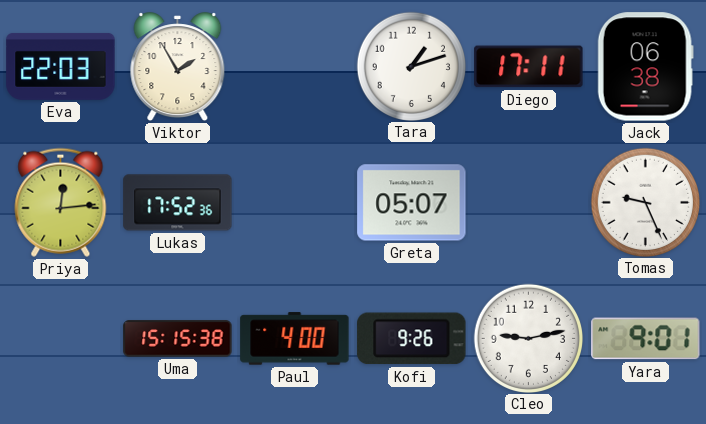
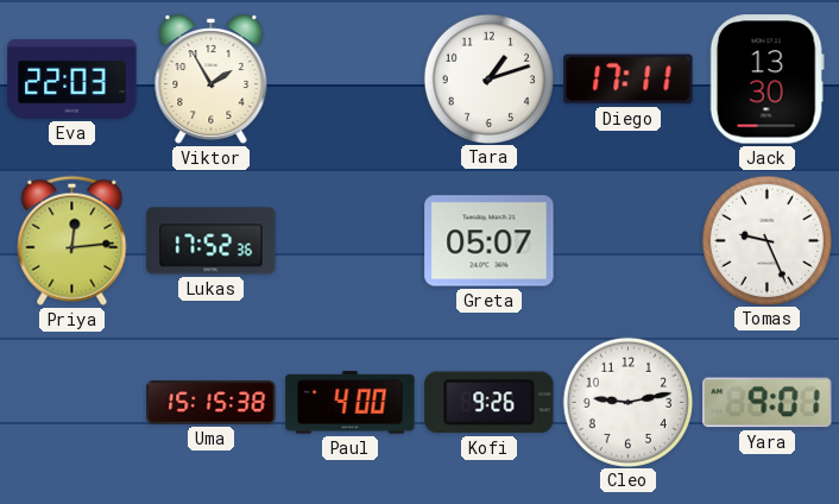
Jack: 06:38 -> 13:30 (767, 80)
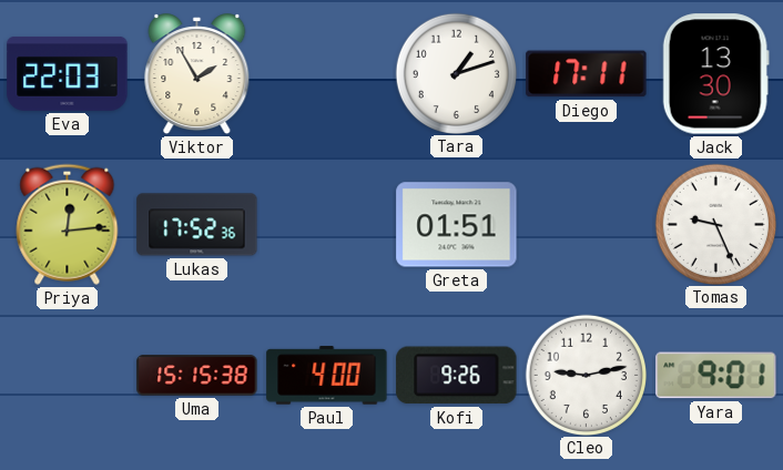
Greta: 05:07 -> 01:51 (457, 225)
